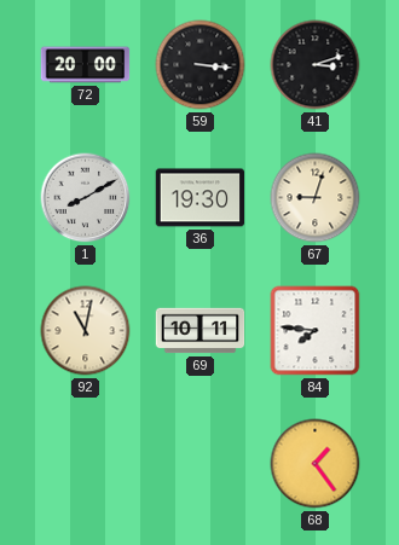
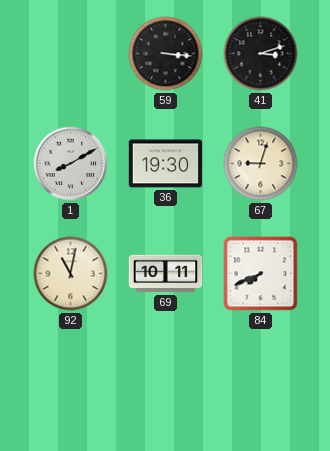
72: 20:00 -> none (86, 65)
84: 7:46 -> 7:41 (261, 274)
68: 1:24 -> none (316, 464)
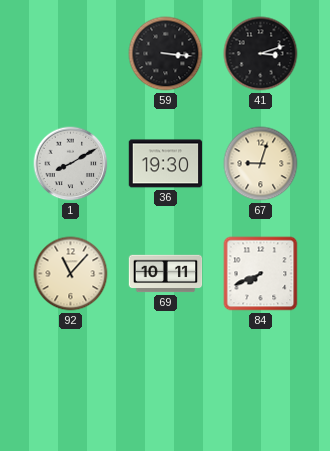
92: 11:02 -> 11:07 (71, 274)
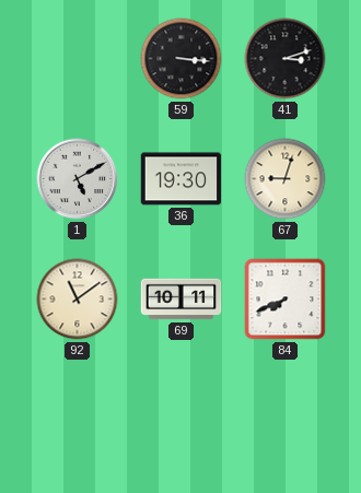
1: 8:10 -> 5:10 (78, 179)
92: 11:07 -> 11:09 (78, 300)
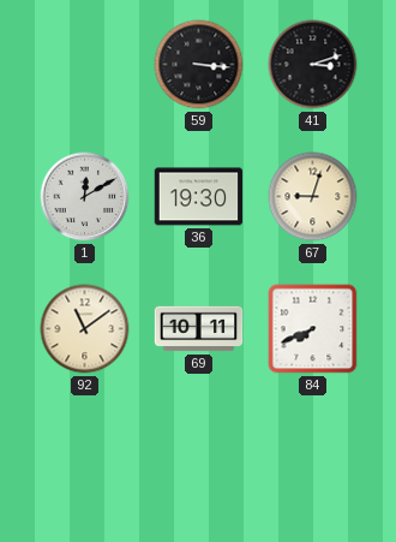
1: 5:10 -> 12:10 (85, 197)
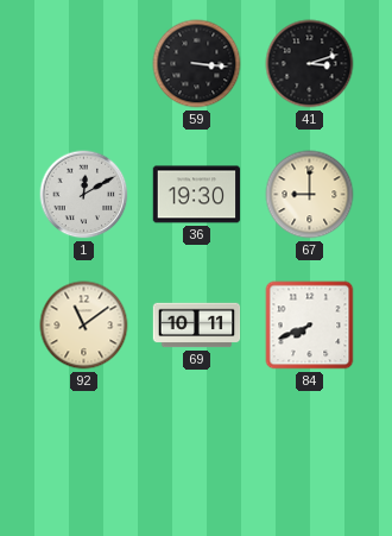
67: 9:03 -> 9:00 (310, 195)
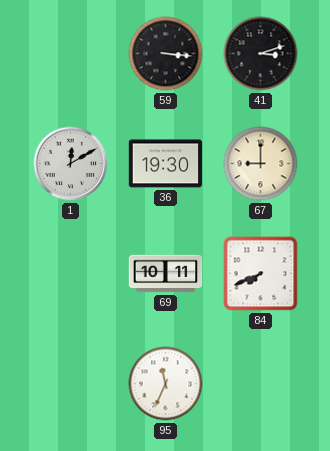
92: 11:09 -> none (84, 326)
95: none -> 11:34 (166, 384)
